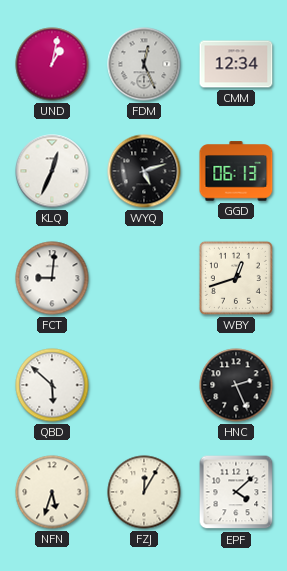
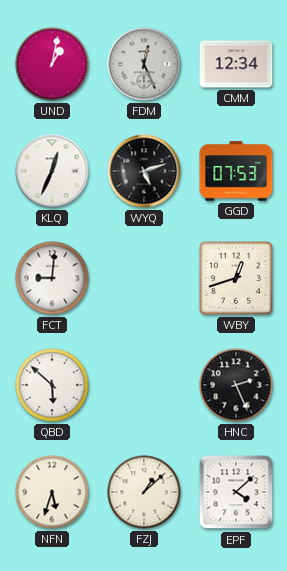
GGD: 06:13 -> 07:53 (236, 171)
FZJ: 12:05 -> 1:08 (144, 492)
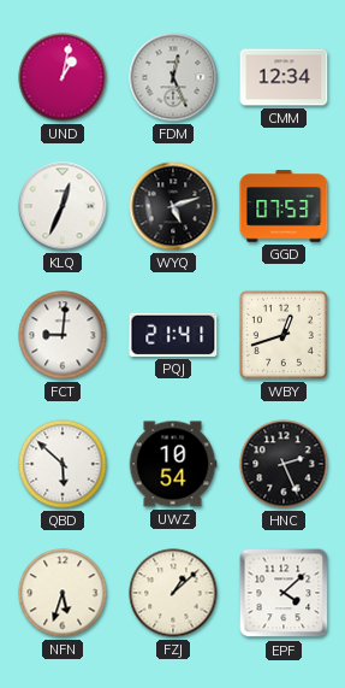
PQJ: none -> 21:41 (173, 335)
UWZ: none -> 10:54 (173, 464)
